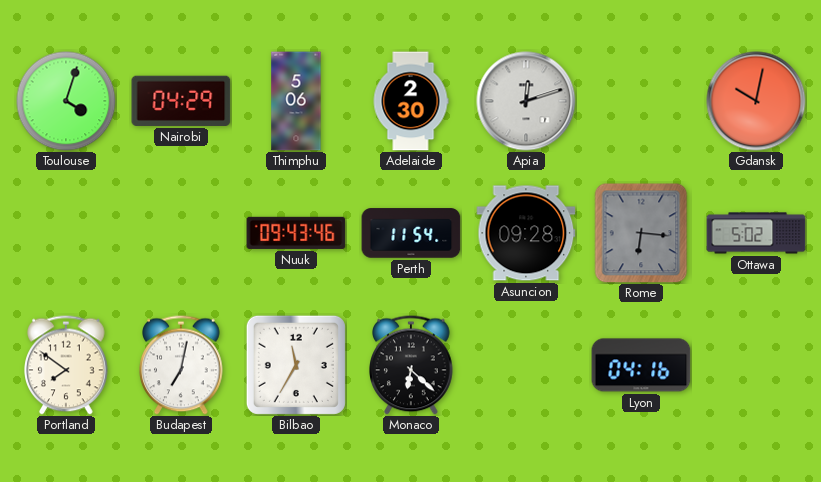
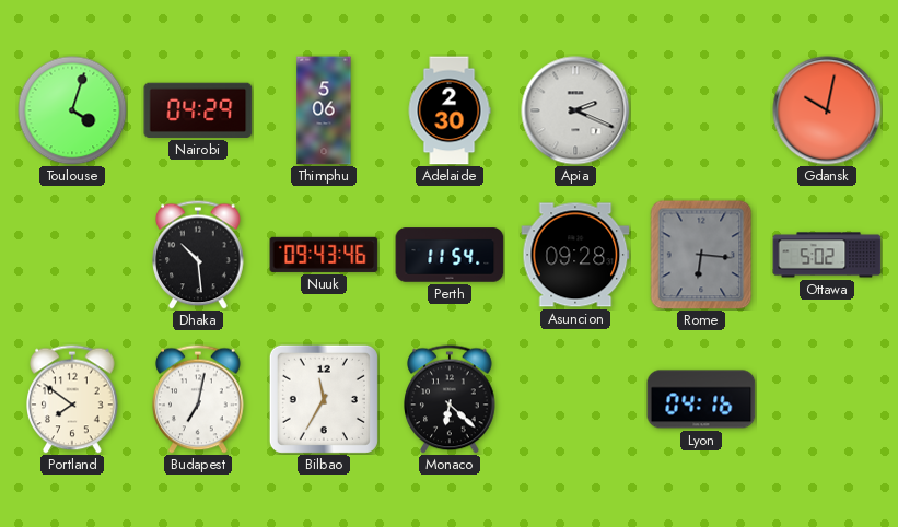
Apia: 12:12 -> 2:19 (575, 110)
Dhaka: none -> 10:29 (198, 255)
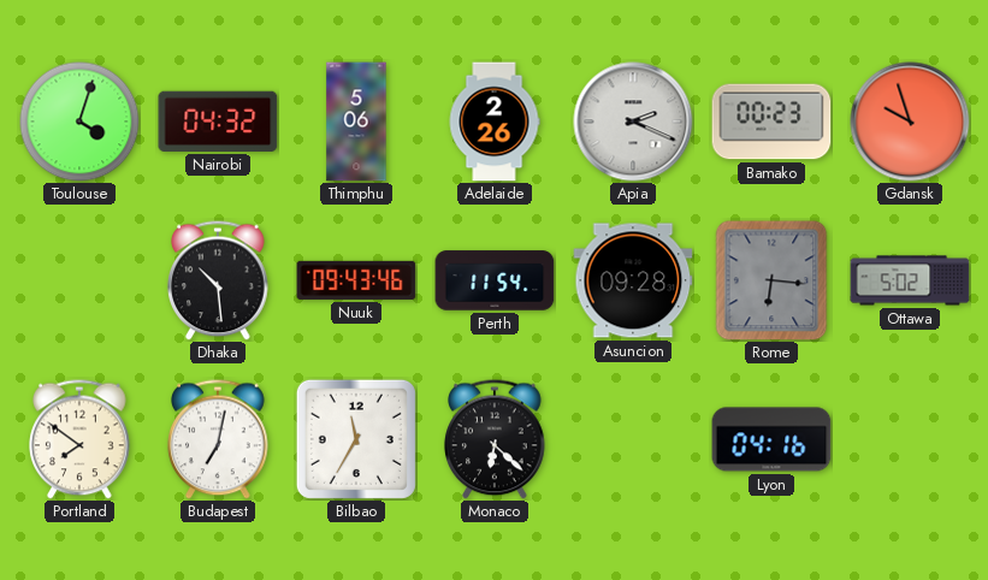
Nairobi: 04:29 -> 04:32 (218, 122)
Adelaide: 2:30 -> 2:26 (495, 122)
Bamako: none -> 00:23 (771, 122)
Gdansk: 10:02 -> 9:57 (910, 122)
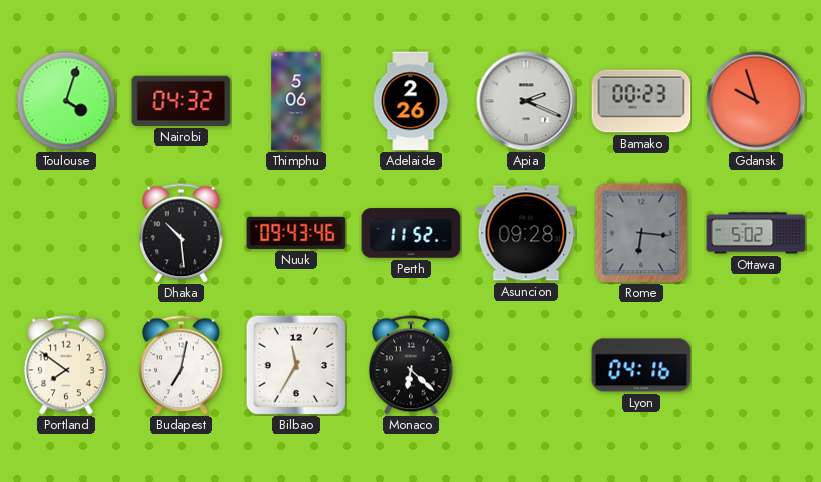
Perth: 11:54 -> 11:52 (411, 233)
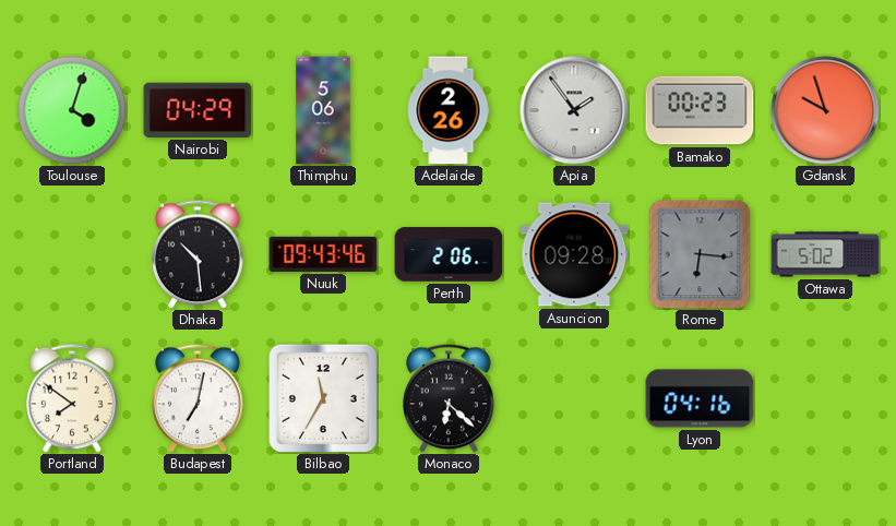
Nairobi: 04:32 -> 04:29 (198, 110)
Apia: 2:19 -> 1:54 (574, 110)
Perth: 11:52 -> 2:06 (449, 254)
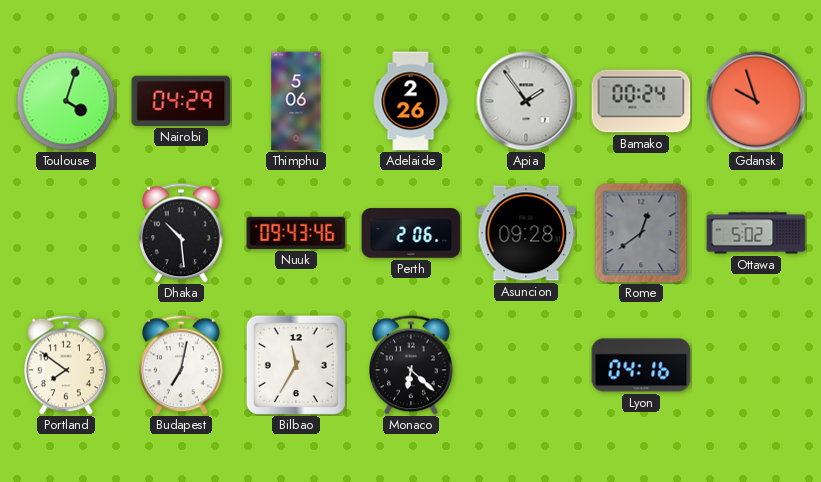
Bamako: 00:23 -> 00:24 (641, 101)
Rome: 6:16 -> 12:39 (641, 233)
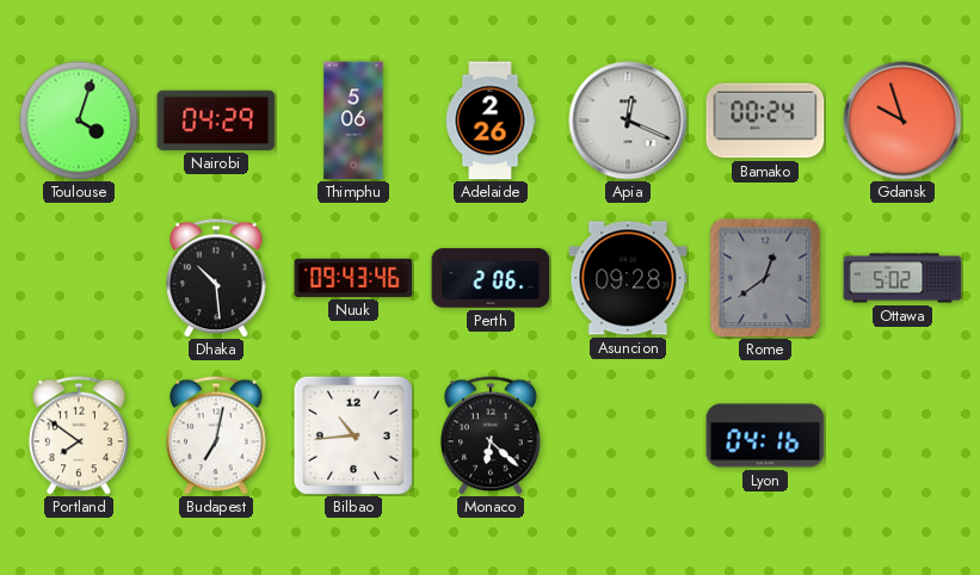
Apia: 1:54 -> 12:19 (628, 120)
Bilbao: 11:35 -> 10:44 (353, 435)
